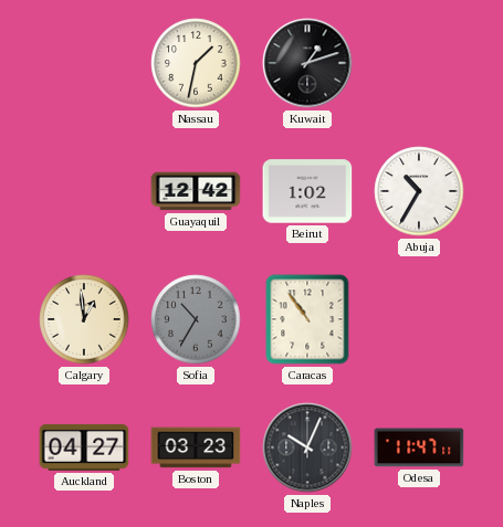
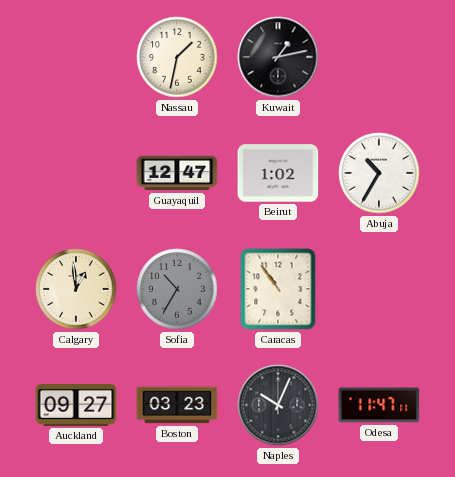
Kuwait: 1:12 -> 1:13 (278, 57)
Guayaquil: 12:42 -> 12:47 (177, 173)
Auckland: 04:27 -> 09:27 (76, 405)
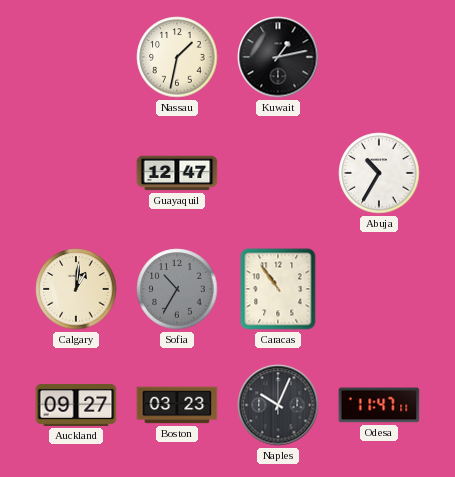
Beirut: 1:02 -> none (278, 173)
Calgary: 12:59 -> 1:01 (76, 289)
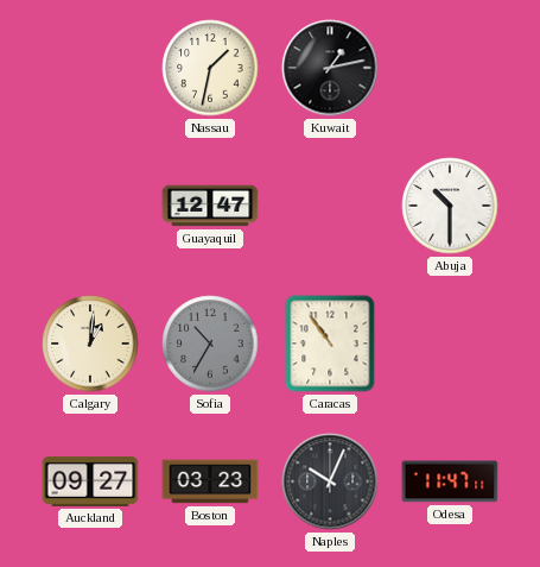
Abuja: 10:35 -> 10:30 (450, 206)
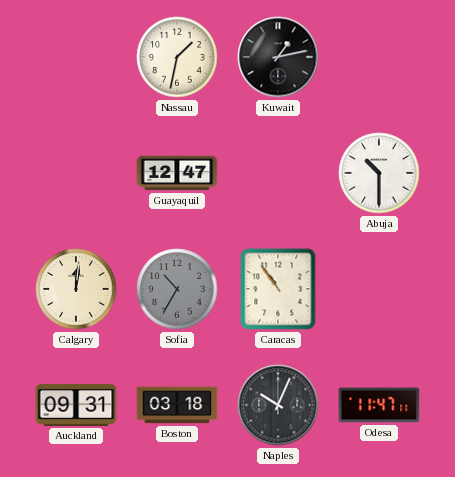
Calgary: 1:01 -> 12:01 (76, 289)
Auckland: 09:27 -> 09:31 (76, 405)
Boston: 03:23 -> 03:18 (177, 405)
